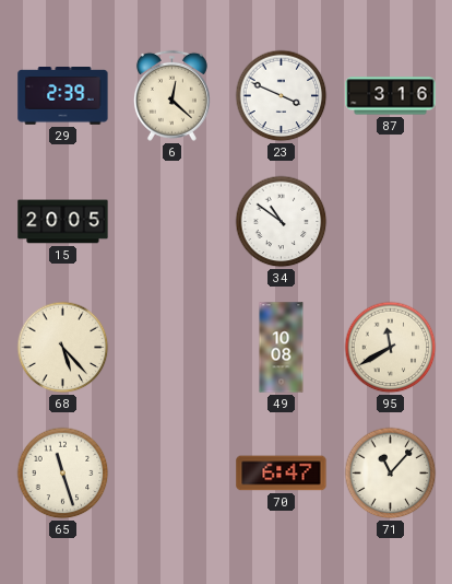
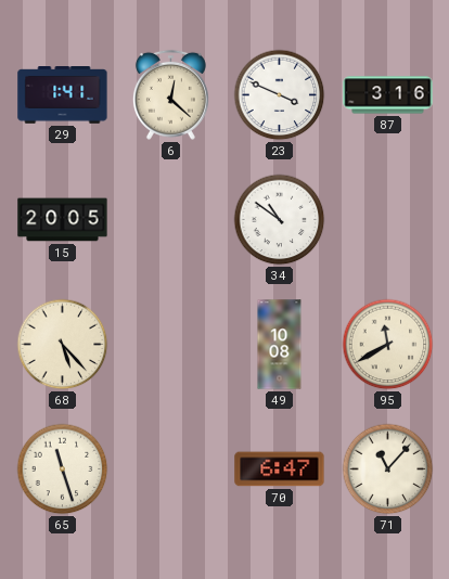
29: 2:39 -> 1:41 (63, 95)
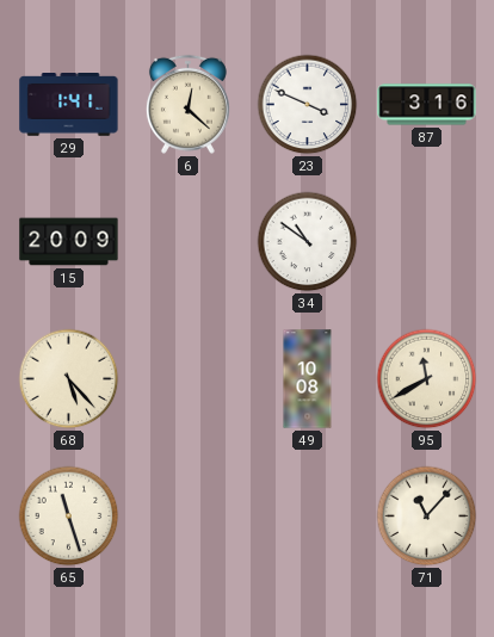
15: 20:05 -> 20:09 (69, 242)
70: 6:47 -> none (280, 469)
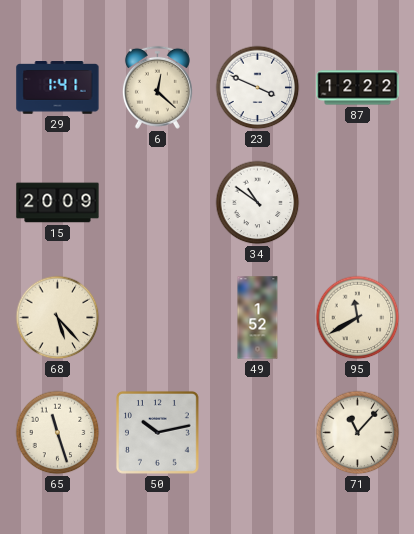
87: 3:16 -> 12:22 (358, 88)
49: 10:08 -> 1:52 (258, 318)
50: none -> 10:13 (157, 432)
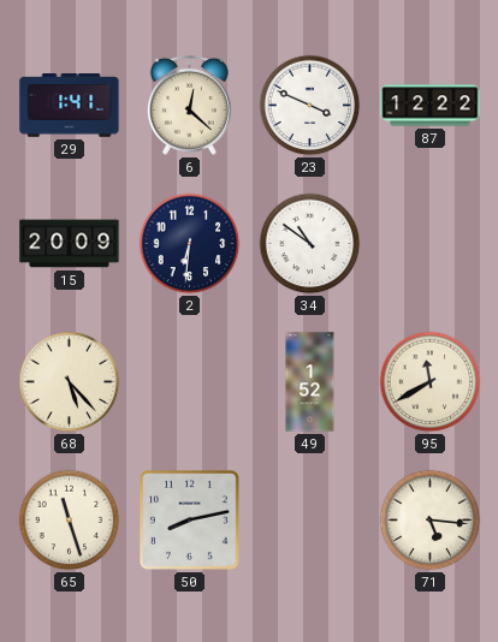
2: none -> 6:31 (190, 244)
50: 10:13 -> 8:13 (189, 519)
71: 11:07 -> 5:16 (431, 521)
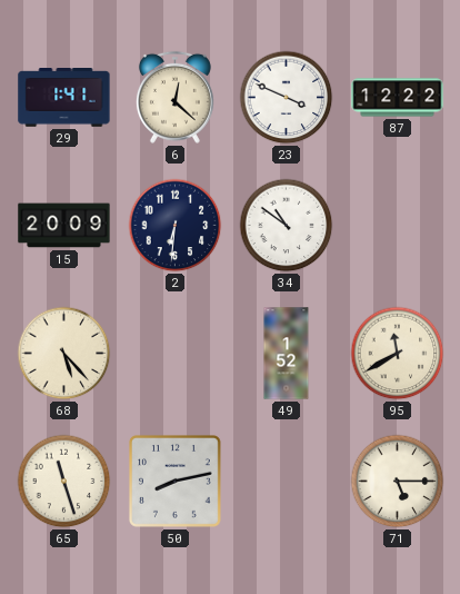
71: 5:16 -> 5:15 (398, 482)
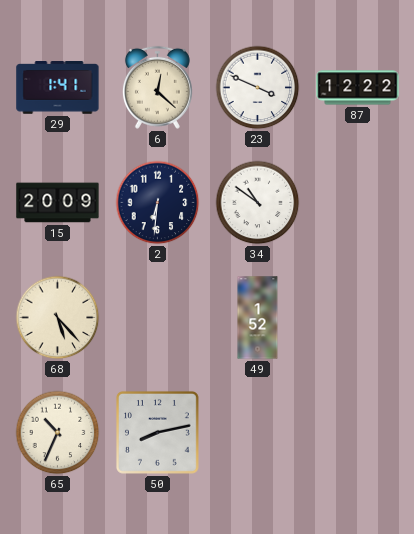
95: 11:40 -> none (398, 354)
65: 11:27 -> 10:34 (58, 433)
71: 5:15 -> none (398, 482)
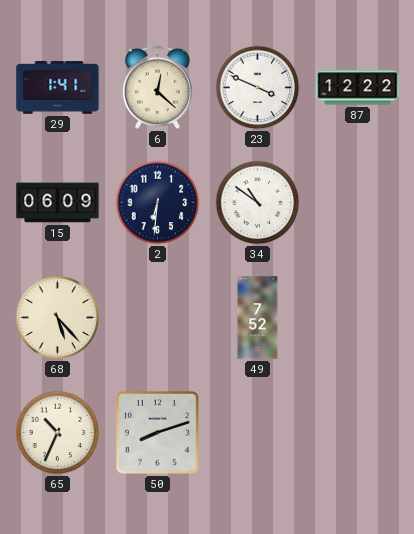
15: 20:09 -> 06:09 (58, 203)
49: 1:52 -> 7:52 (258, 318)
50: 8:13 -> 8:12 (157, 432)
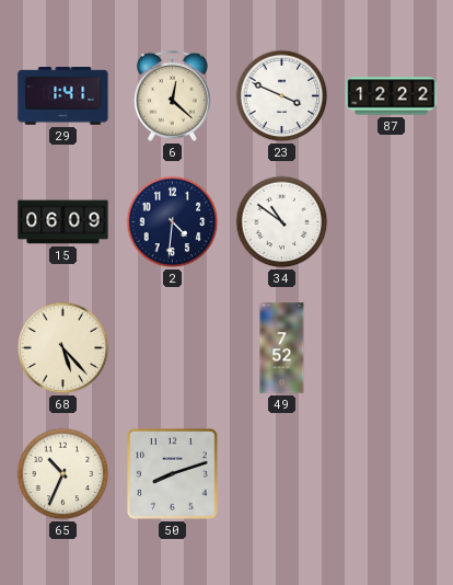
2: 6:31 -> 4:31 (173, 222)
